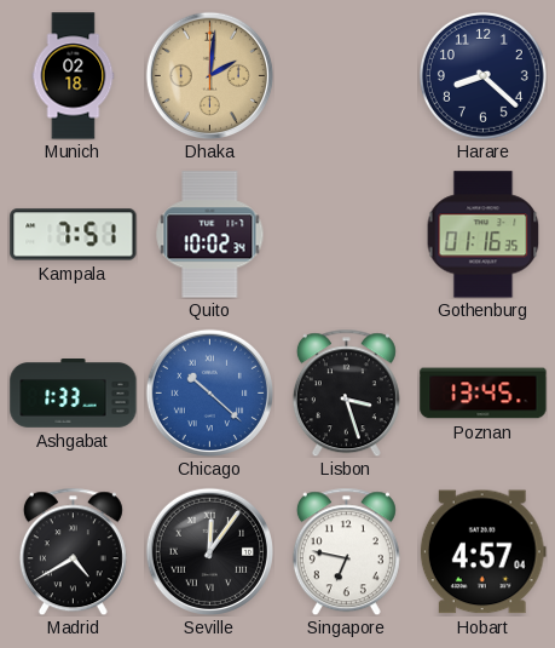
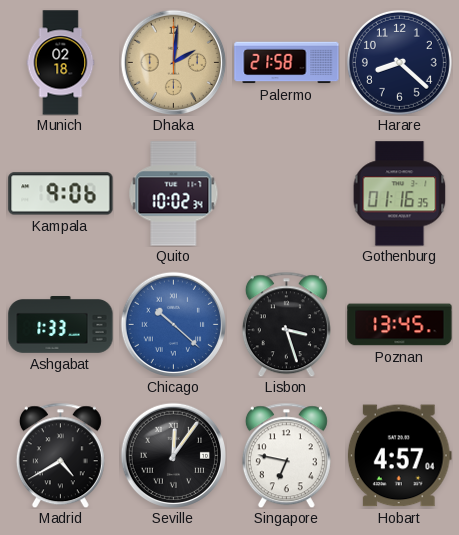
Palermo: none -> 21:58 (287, 63)
Kampala: 7:51 -> 9:06 (61, 194)
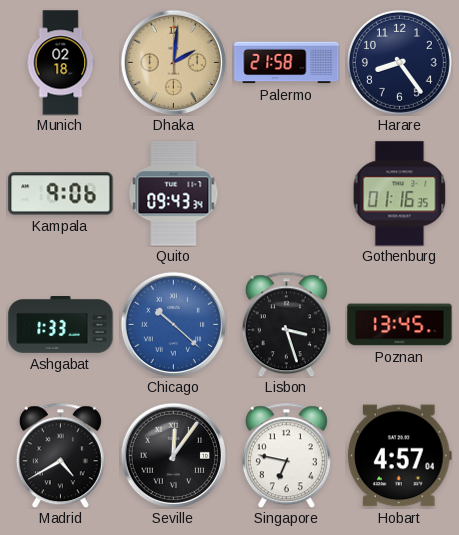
Harare: 8:22 -> 8:24 (399, 62)
Quito: 10:02 -> 09:43 (174, 194)
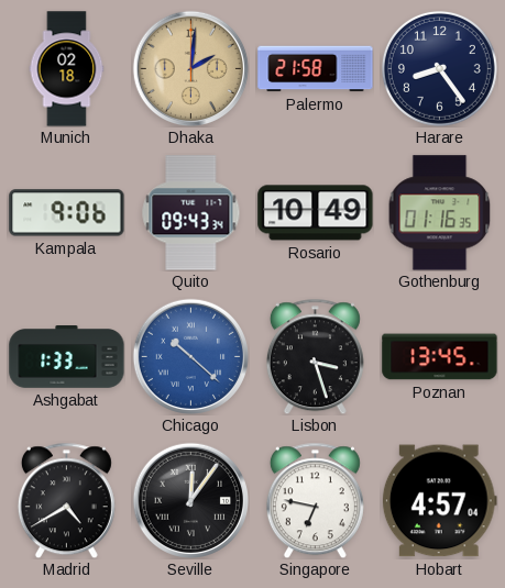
Rosario: none -> 10:49 (316, 213)
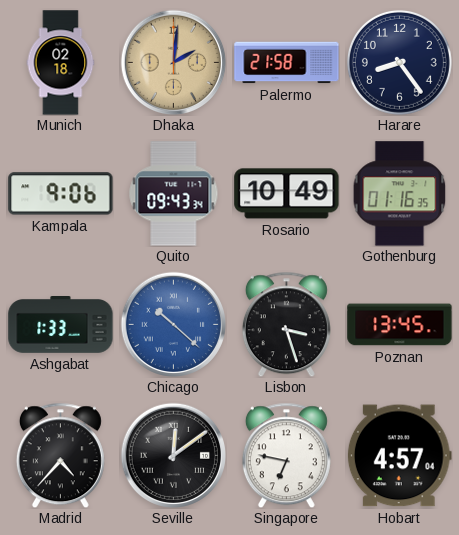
Madrid: 4:40 -> 4:37 (60, 455)
Seville: 12:06 -> 12:09 (173, 455)
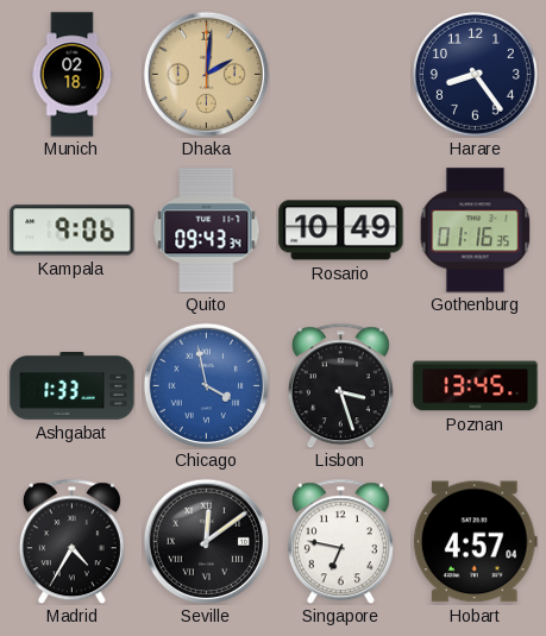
Palermo: 21:58 -> none (287, 63)
Chicago: 10:22 -> 3:58 (206, 385)
Madrid: 4:37 -> 4:35 (71, 541)
